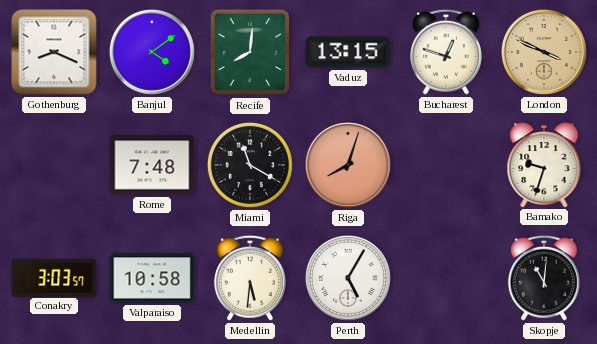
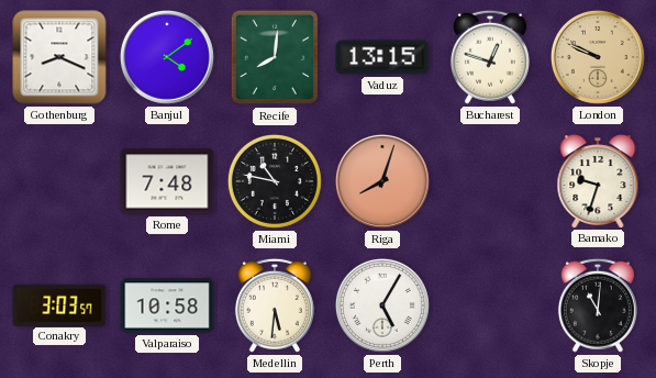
London: 3:49 -> 9:49 (598, 57)
Miami: 11:20 -> 10:47 (275, 181)
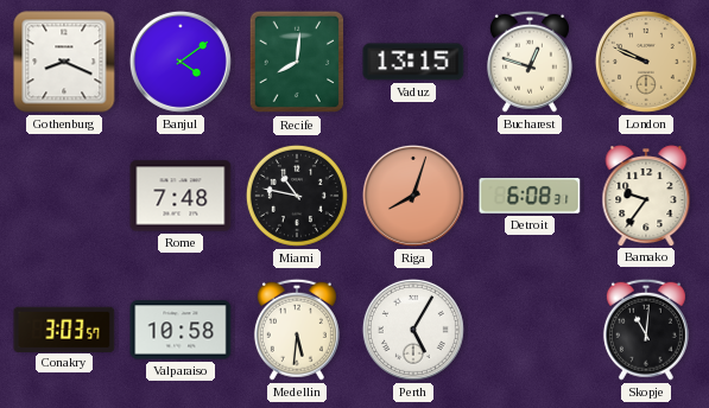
Detroit: none -> 6:08 (530, 197)
Bamako: 9:33 -> 9:36 (646, 196)
